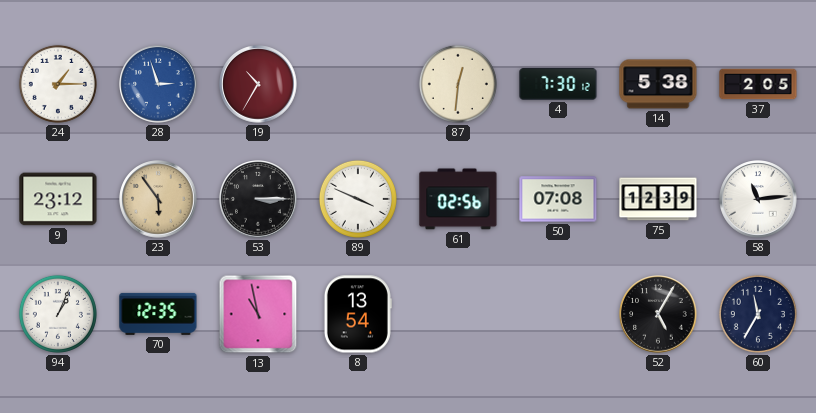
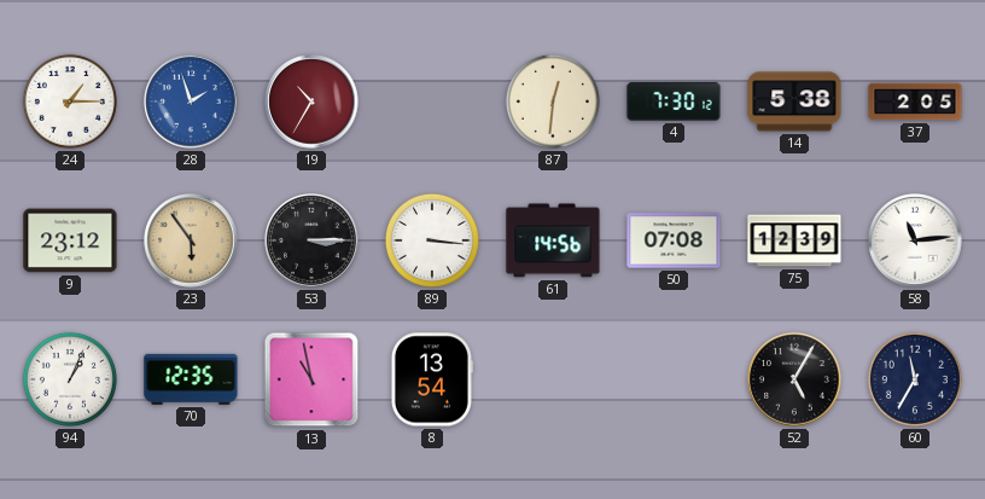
28: 2:57 -> 1:57 (191, 101)
89: 3:49 -> 3:16 (432, 240)
61: 02:56 -> 14:56 (553, 240)
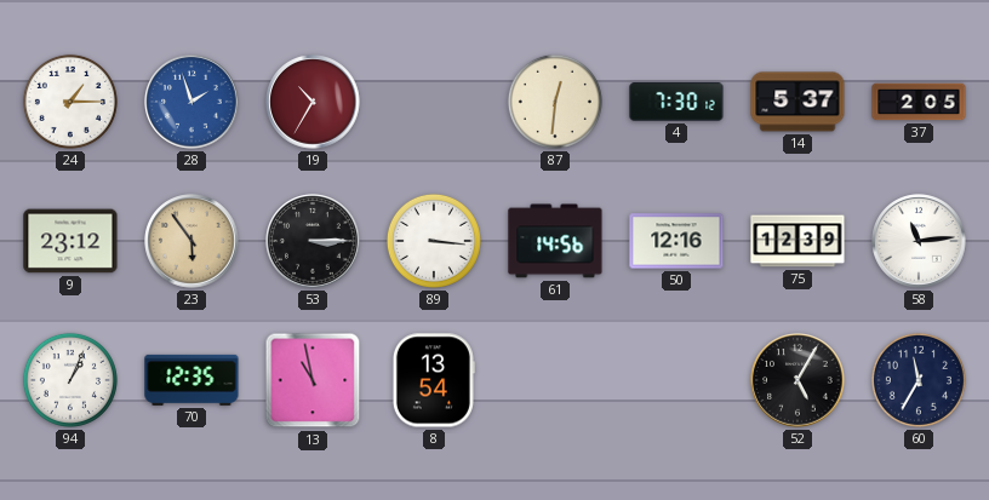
14: 5:38 -> 5:37 (798, 102)
50: 07:08 -> 12:16 (676, 241)
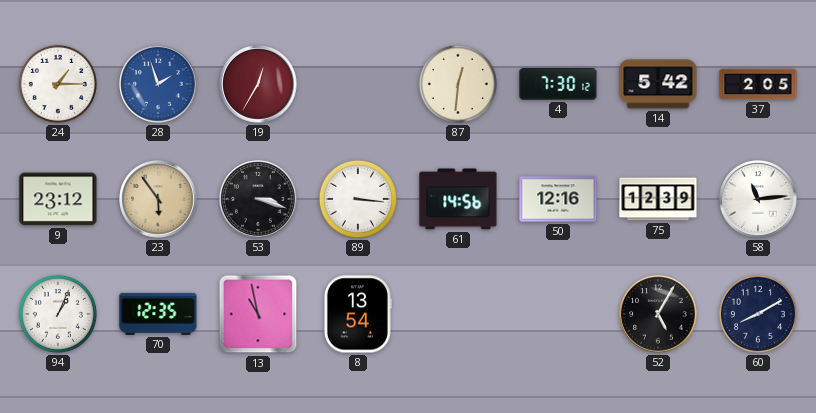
19: 10:35 -> 12:35 (258, 84)
14: 5:37 -> 5:42 (658, 84)
53: 3:15 -> 3:18 (258, 199)
60: 11:35 -> 8:10 (758, 314)
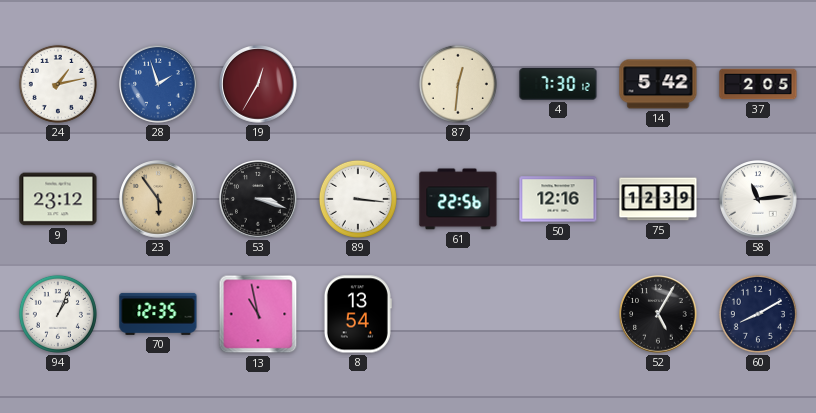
24: 1:15 -> 1:13 (58, 84)
61: 14:56 -> 22:56 (458, 199)
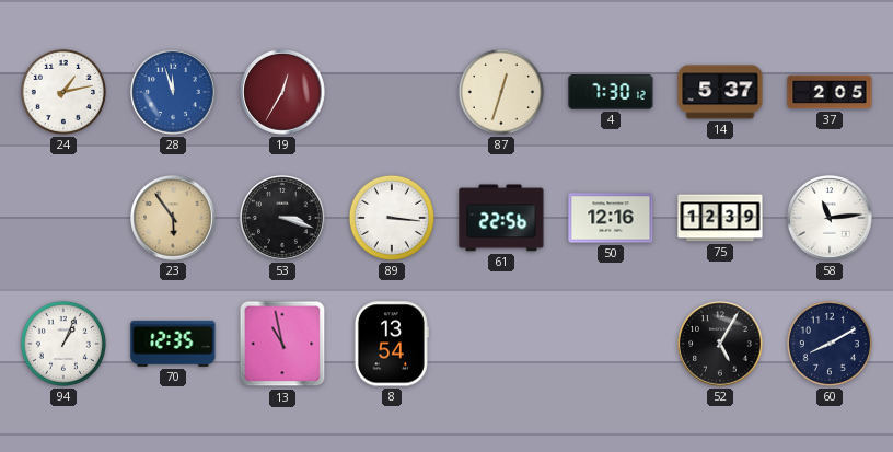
28: 1:57 -> 11:57 (173, 92)
87: 12:31 -> 12:33 (501, 92)
14: 5:42 -> 5:37 (720, 92)
9: 23:12 -> none (58, 199)
